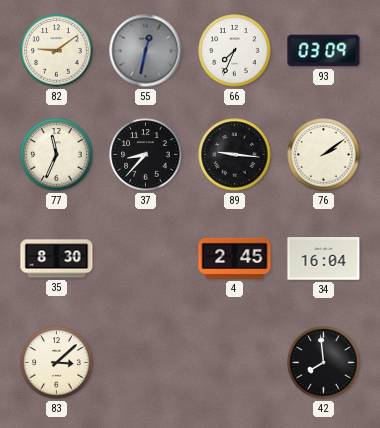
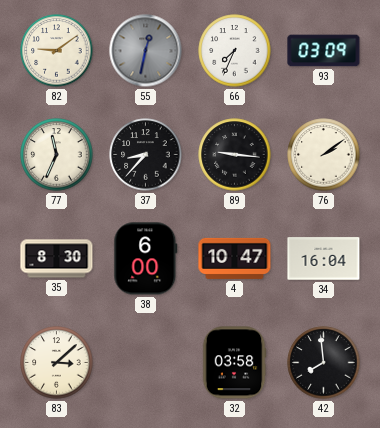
38: none -> 6:00 (146, 259)
4: 2:45 -> 10:47 (235, 258)
32: none -> 03:58 (234, 363)
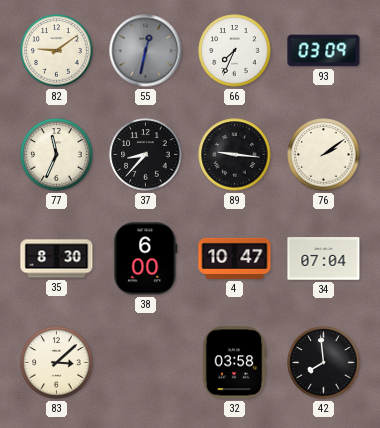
34: 16:04 -> 07:04 (324, 259)
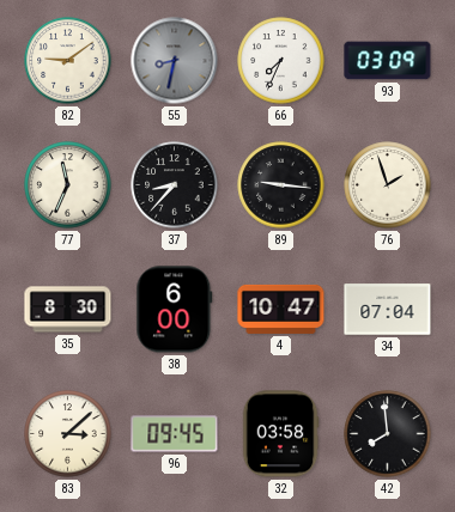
55: 12:32 -> 8:32 (175, 61)
76: 2:09 -> 1:57 (388, 185)
96: none -> 09:45 (175, 434)
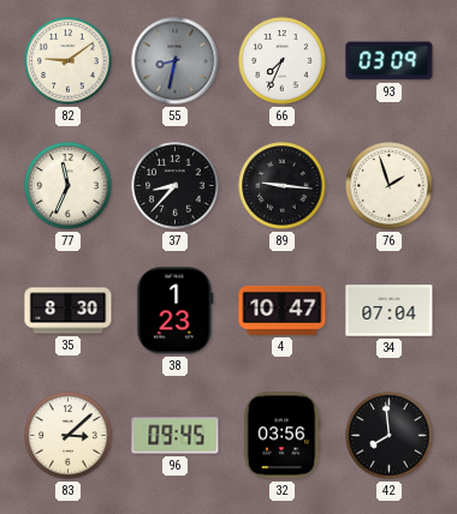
38: 6:00 -> 1:23 (176, 311)
32: 03:58 -> 03:56 (281, 436)
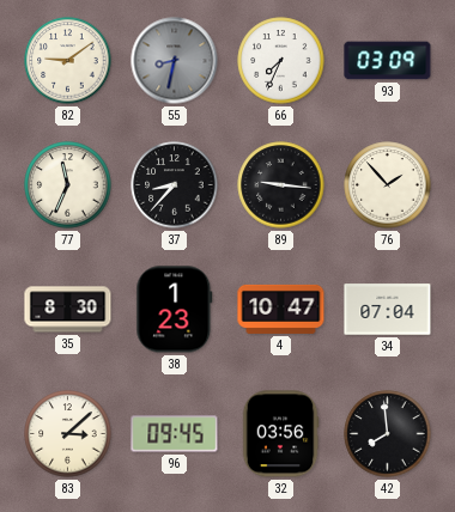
76: 1:57 -> 1:53 (388, 185)
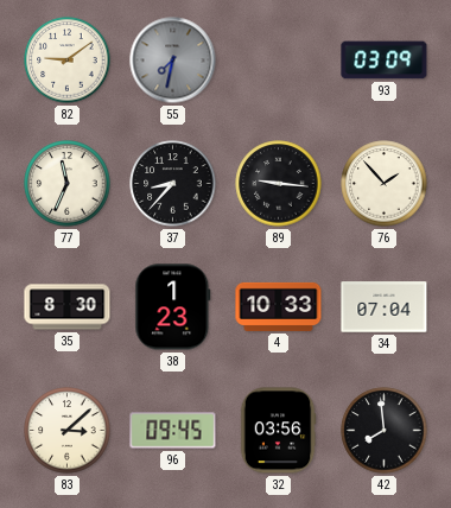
55: 8:32 -> 7:32 (173, 61)
66: 7:34 -> none (281, 61)
4: 10:47 -> 10:33 (279, 306)
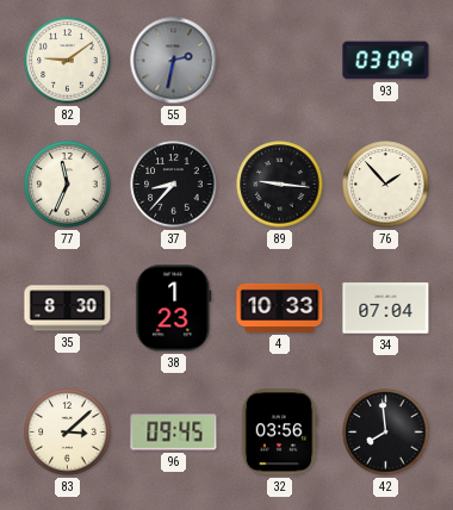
55: 7:32 -> 2:32 (174, 61)
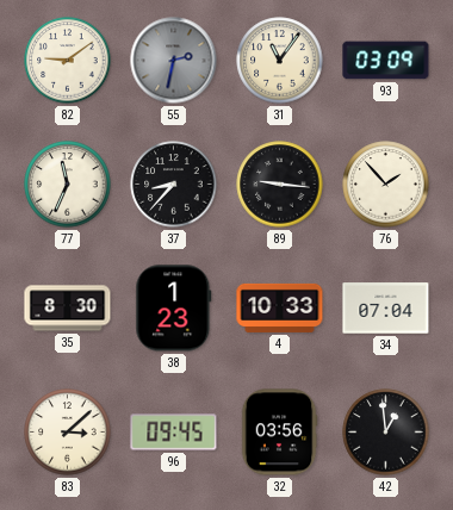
31: none -> 11:06 (280, 61)
42: 7:59 -> 12:59 (386, 433)
